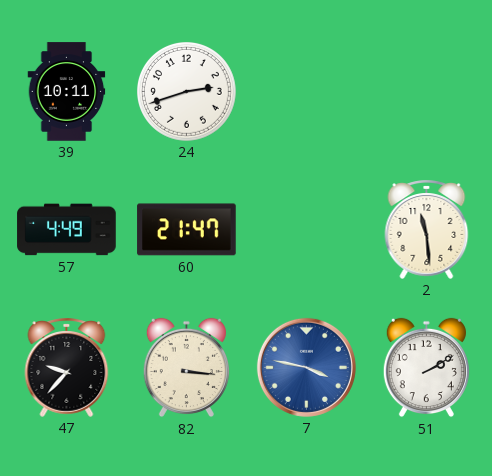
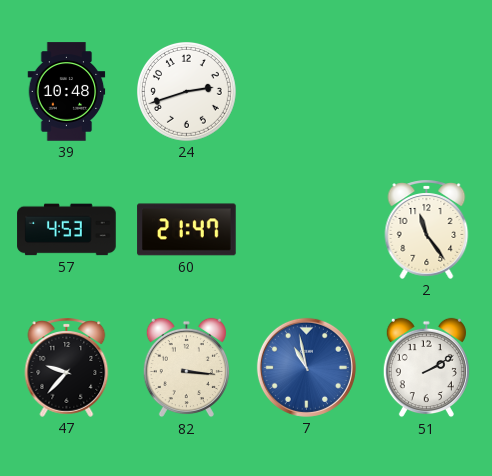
39: 10:11 -> 10:48 (67, 92)
57: 4:49 -> 4:53 (67, 230)
2: 11:29 -> 11:24 (427, 229)
7: 3:47 -> 10:58 (306, 367)
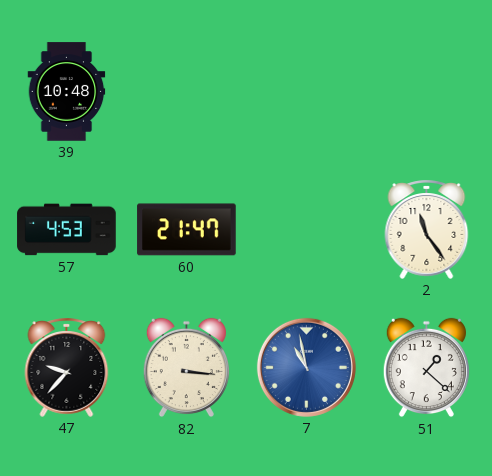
24: 2:42 -> none (187, 92)
51: 2:10 -> 1:22 (426, 368)
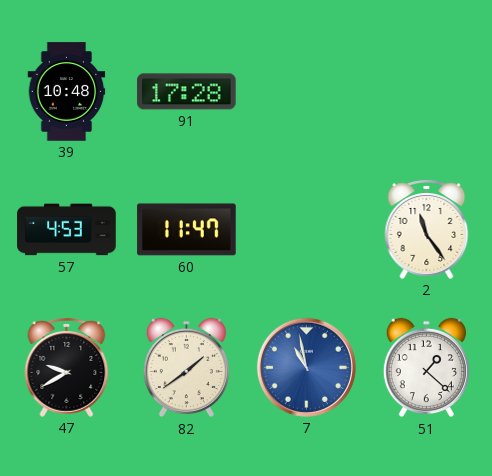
91: none -> 17:28 (187, 92)
60: 21:47 -> 11:47 (187, 230)
47: 9:37 -> 9:40 (67, 367)
82: 3:16 -> 1:39 (186, 368)
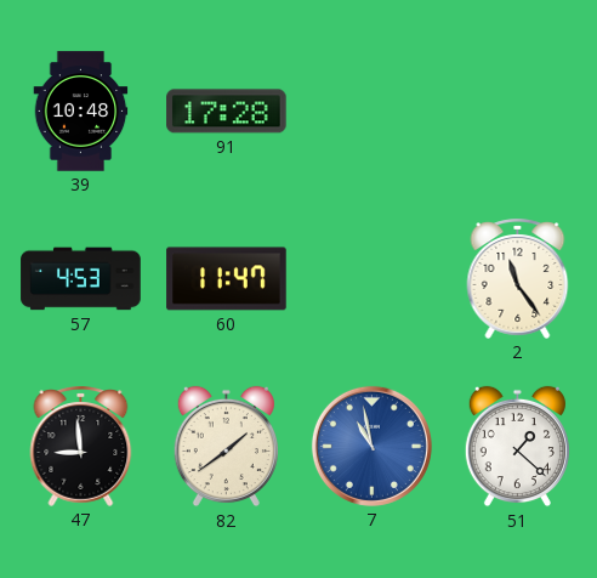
47: 9:40 -> 8:59 (81, 446)
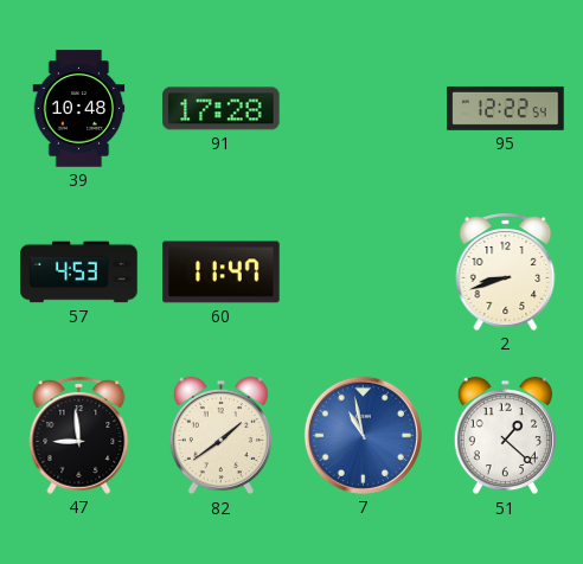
95: none -> 12:22 (506, 108)
2: 11:24 -> 8:42 (506, 271)
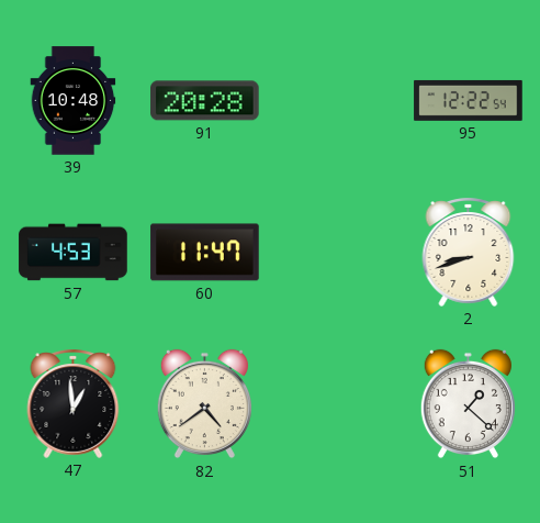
91: 17:28 -> 20:28 (205, 101)
47: 8:59 -> 12:59 (74, 403)
82: 1:39 -> 4:39 (204, 404)
7: 10:58 -> none (363, 435)
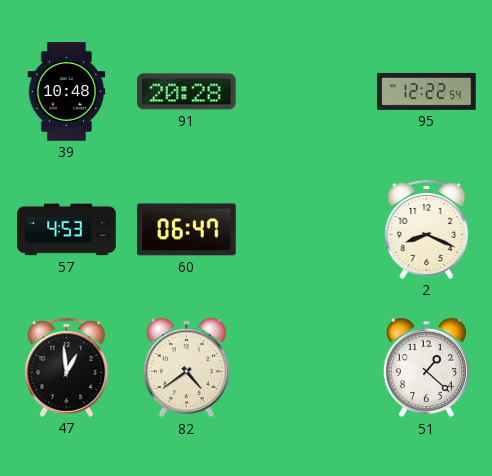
60: 11:47 -> 06:47 (187, 230)
2: 8:42 -> 8:19 (427, 229)
